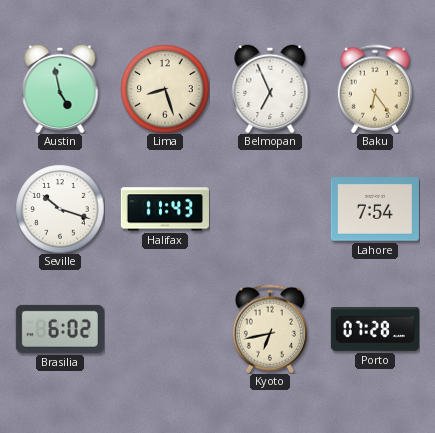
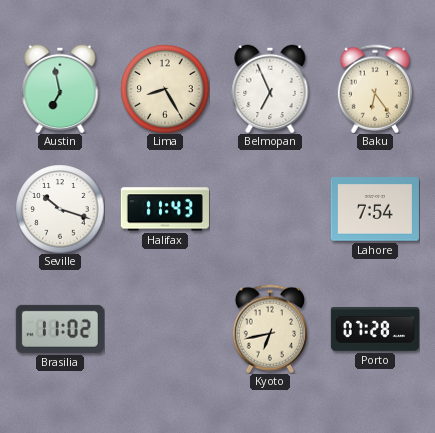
Austin: 4:58 -> 6:58 (60, 89)
Lima: 8:27 -> 8:25 (165, 89)
Brasilia: 6:02 -> 11:02 (60, 329)
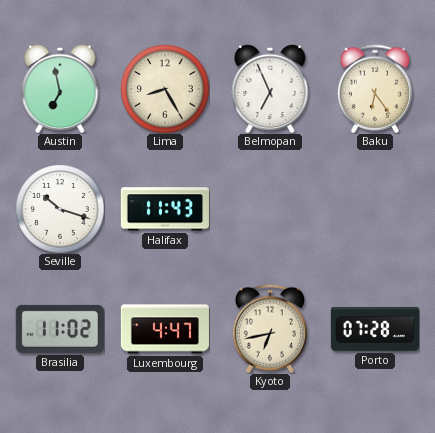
Lahore: 7:54 -> none (375, 209)
Luxembourg: none -> 4:47 (165, 329)
